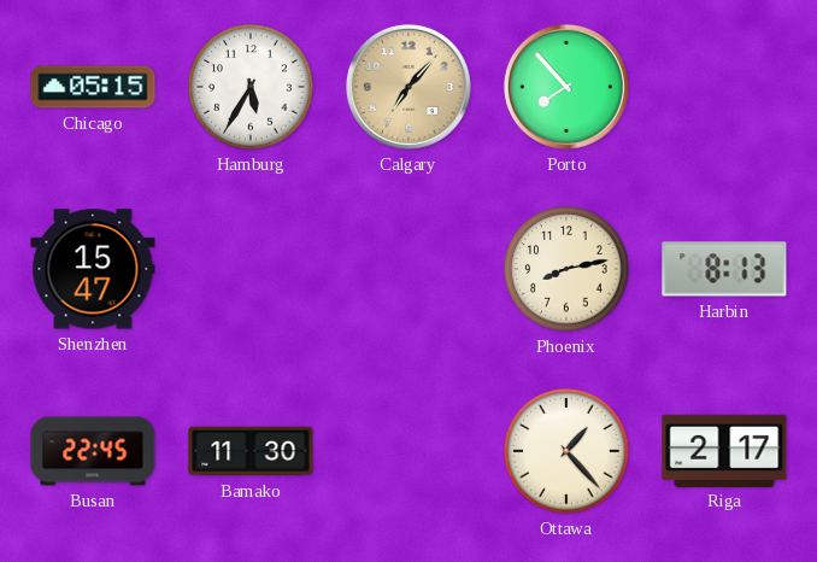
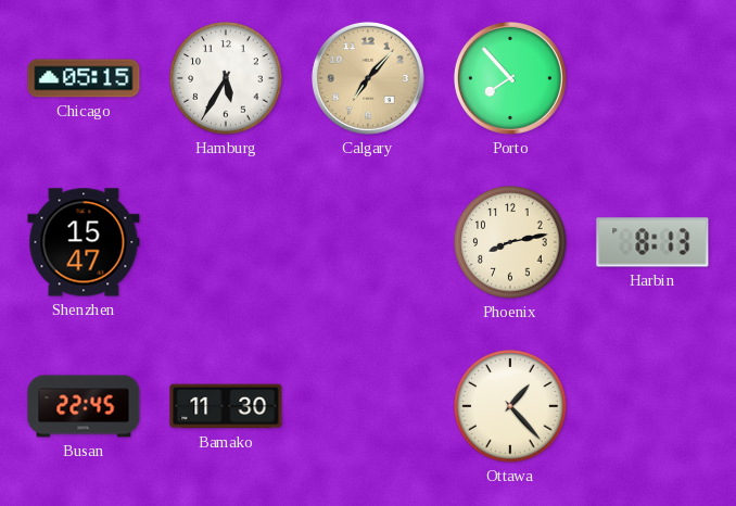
Riga: 2:17 -> none (724, 450)
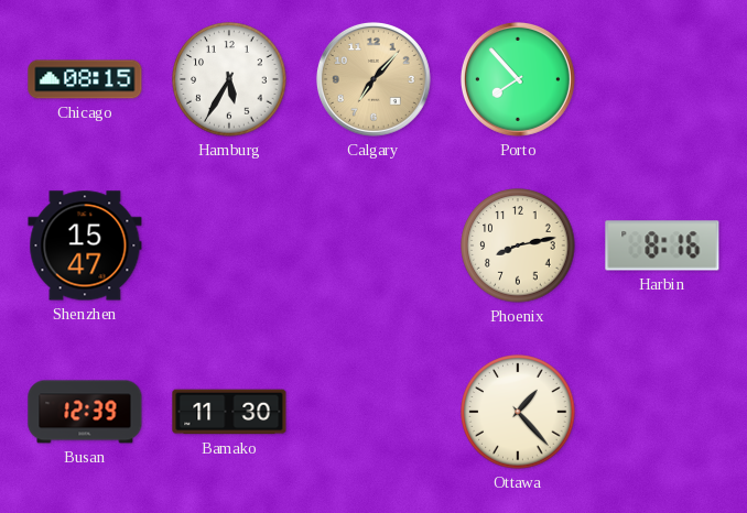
Chicago: 05:15 -> 08:15 (85, 79)
Harbin: 8:13 -> 8:16 (662, 245)
Busan: 22:45 -> 12:39 (85, 412)
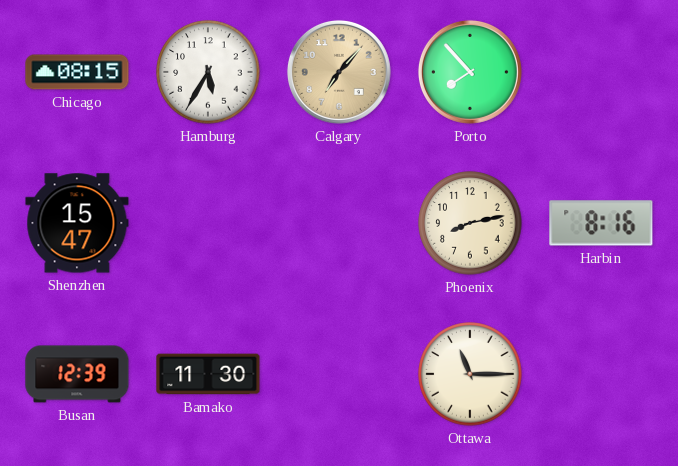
Ottawa: 1:23 -> 11:15 (470, 374)
